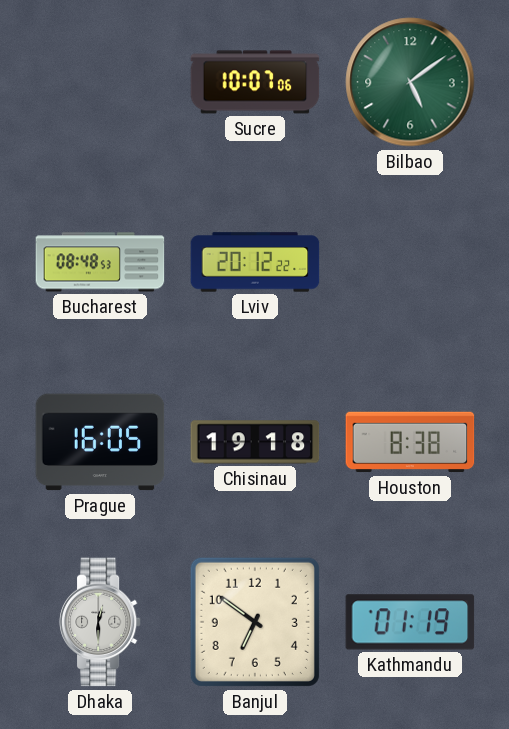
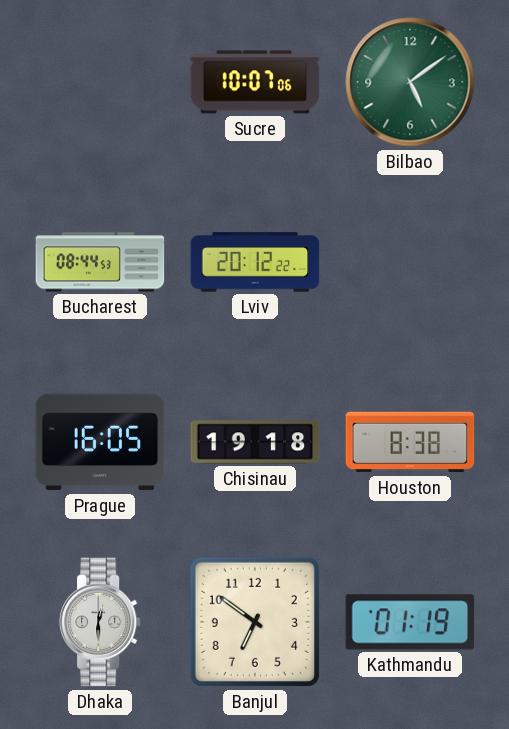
Bucharest: 08:48 -> 08:44 (100, 262)
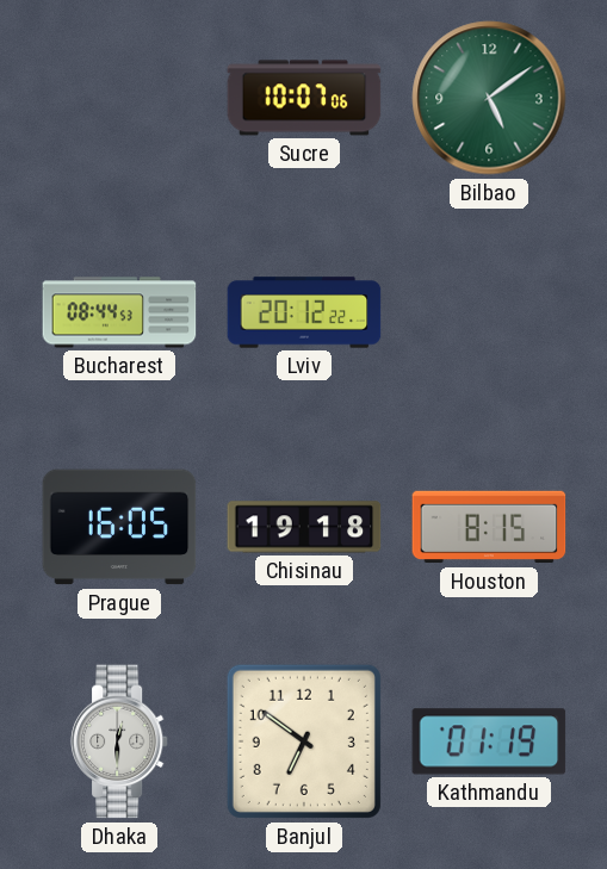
Houston: 8:38 -> 8:15 (489, 527)
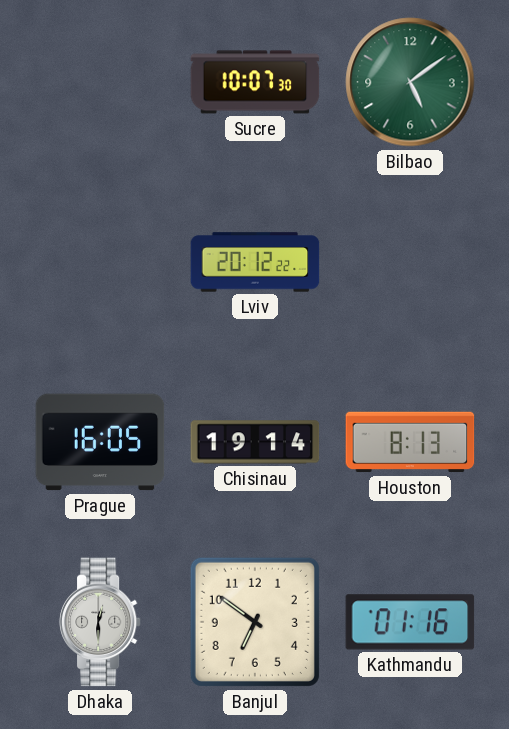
Sucre: 10:07:06 -> 10:07:30 (255, 82)
Bucharest: 08:44 -> none (119, 312)
Chisinau: 19:18 -> 19:14 (255, 442)
Houston: 8:15 -> 8:13 (410, 442)
Kathmandu: 01:19 -> 01:16 (410, 622)
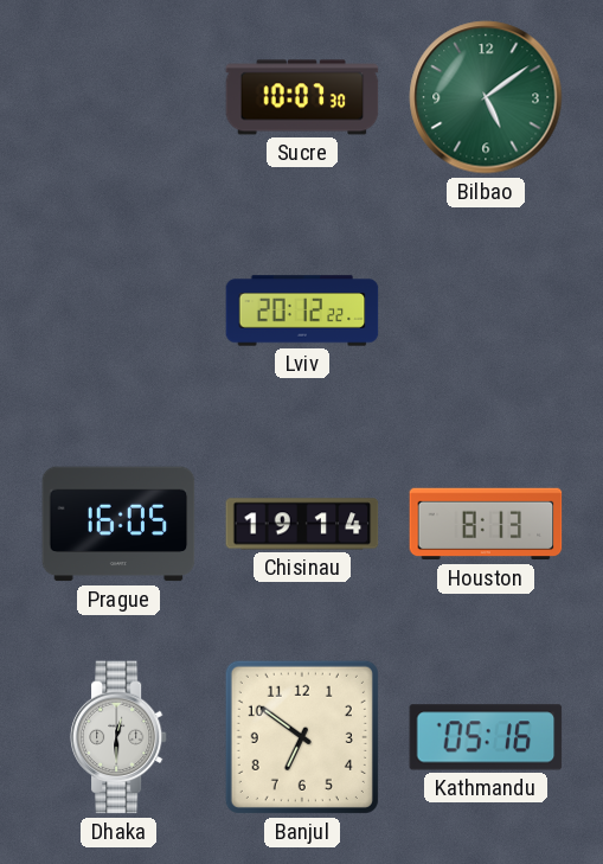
Kathmandu: 01:16 -> 05:16 (486, 737)
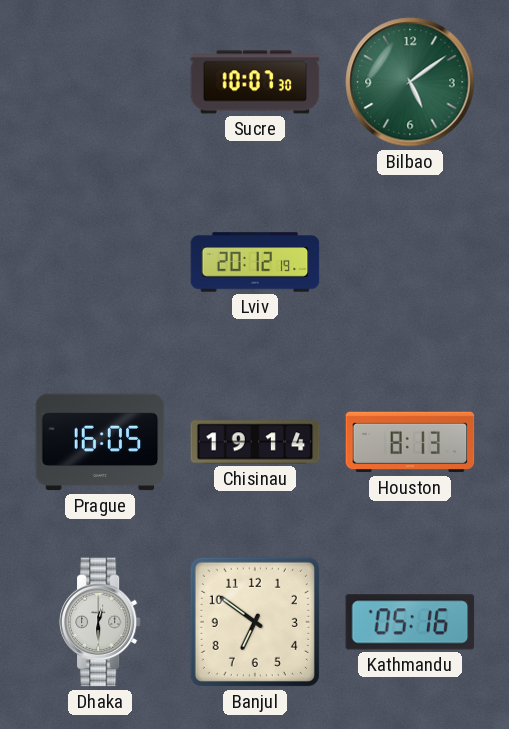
Lviv: 20:12:22 -> 20:12:19 (255, 262)
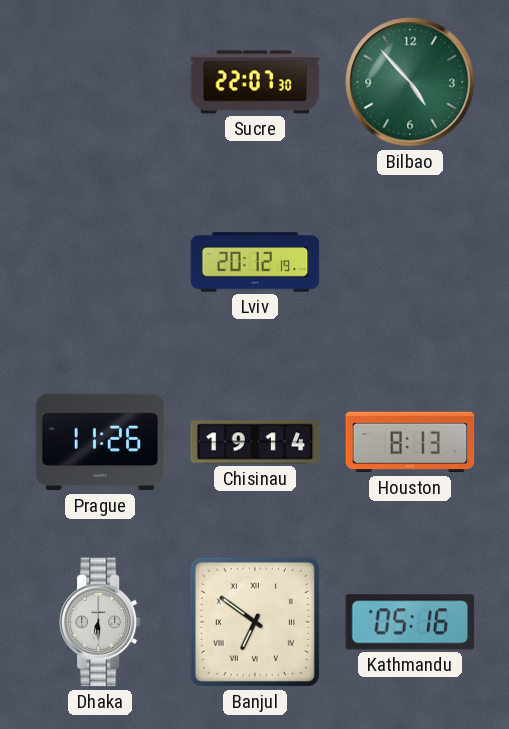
Sucre: 10:07 -> 22:07 (255, 82)
Bilbao: 5:09 -> 4:53 (410, 82)
Prague: 16:05 -> 11:26 (100, 442)
Dhaka: 12:30 -> 6:30 (100, 622)
Banjul numerals: Arabic -> Roman (255, 622)
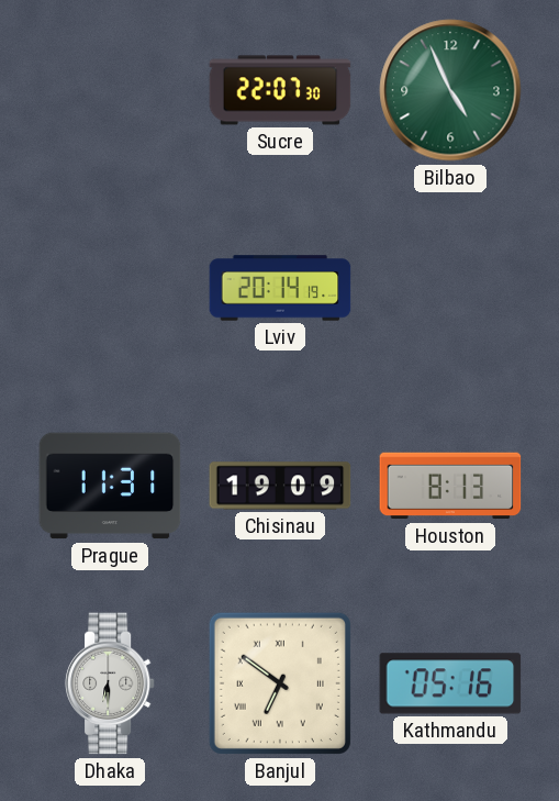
Bilbao: 4:53 -> 4:56 (450, 90)
Lviv: 20:12 -> 20:14 (280, 288)
Prague: 11:26 -> 11:31 (110, 486)
Chisinau: 19:14 -> 19:09 (280, 486)
